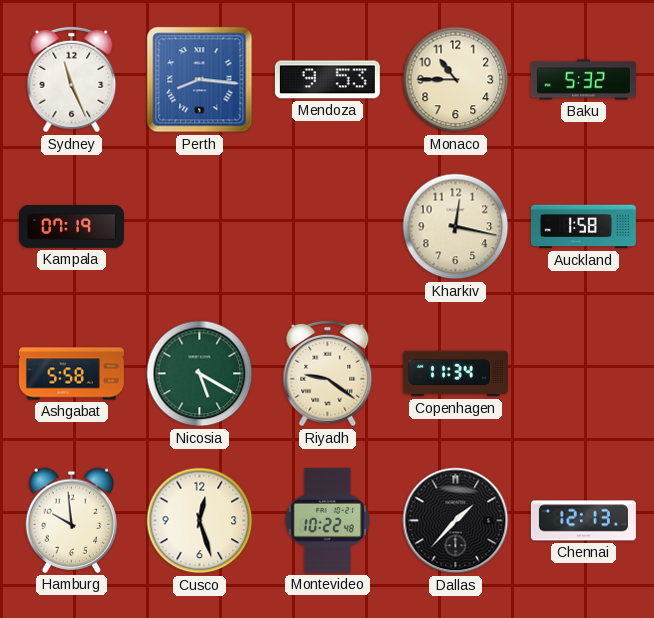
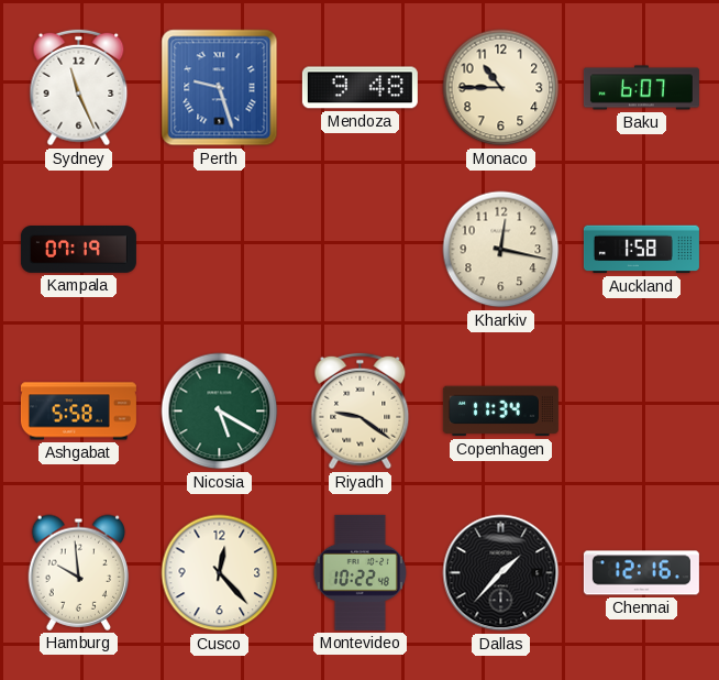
Perth: 8:16 -> 9:27 (220, 88)
Mendoza: 9:53 -> 9:48 (360, 88)
Baku: 5:32 -> 6:07 (641, 88)
Cusco: 12:27 -> 12:23 (220, 573)
Chennai: 12:13 -> 12:16 (641, 573)
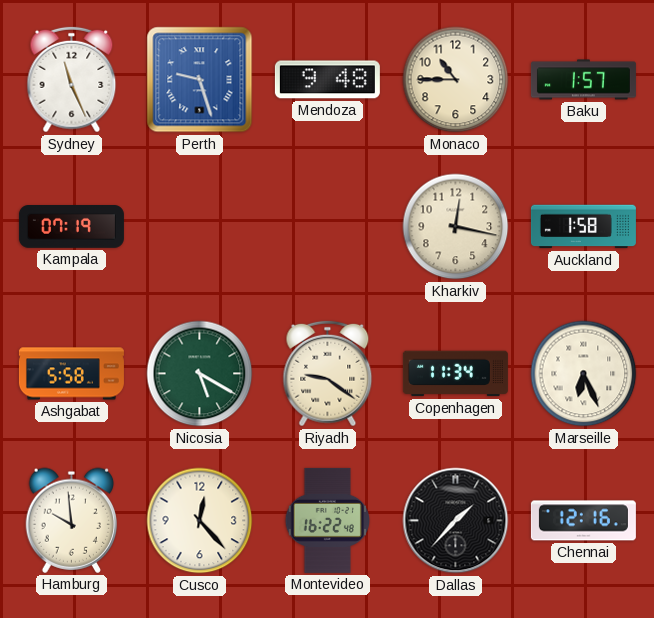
Baku: 6:07 -> 1:57 (583, 80)
Marseille: none -> 6:26 (584, 374)
Montevideo: 10:22 -> 16:22 (327, 520)
